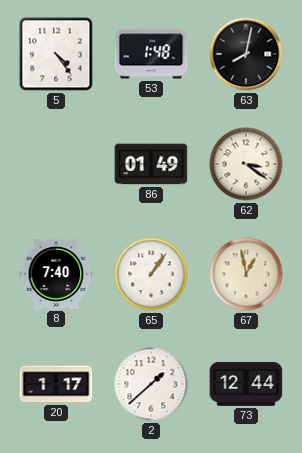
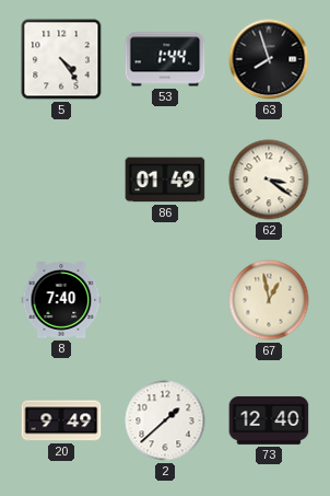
53: 1:48 -> 1:44 (165, 59)
63: 8:02 -> 7:57 (269, 59)
65: 1:06 -> none (151, 274)
20: 1:17 -> 9:49 (61, 420)
73: 12:44 -> 12:40 (269, 420)
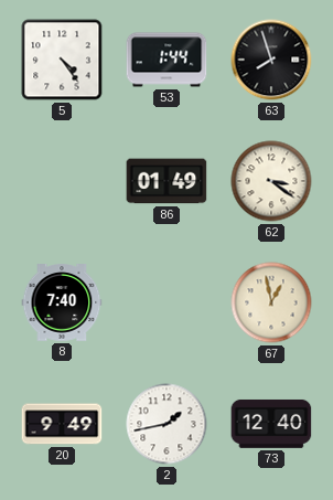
2: 1:38 -> 1:43 (166, 424)
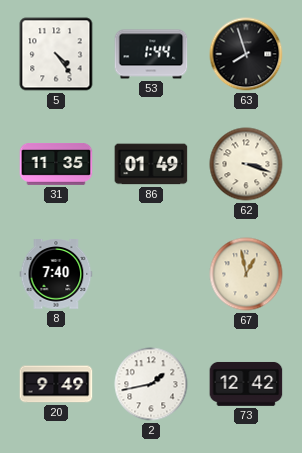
31: none -> 11:35 (56, 165)
62: 3:21 -> 3:18 (246, 164)
73: 12:40 -> 12:42 (246, 384)
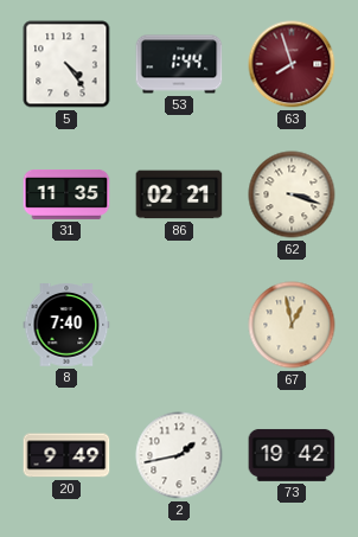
63 dial: black -> burgundy (292, 64)
86: 01:49 -> 02:21 (179, 194)
73: 12:42 -> 19:42 (292, 455)
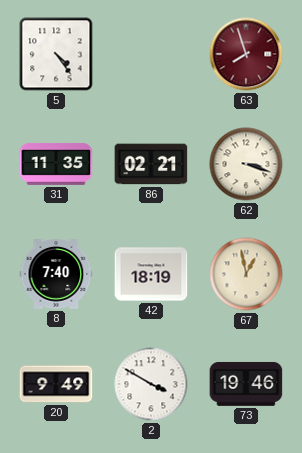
53: 1:44 -> none (179, 64)
42: none -> 18:19 (151, 274)
2: 1:43 -> 3:50 (151, 384)
73: 19:42 -> 19:46 (246, 384)
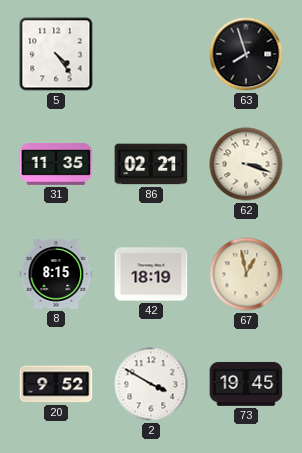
63 dial: burgundy -> black (246, 54)
8: 7:40 -> 8:15 (56, 274)
20: 9:49 -> 9:52 (56, 384)
73: 19:46 -> 19:45 (246, 384)
